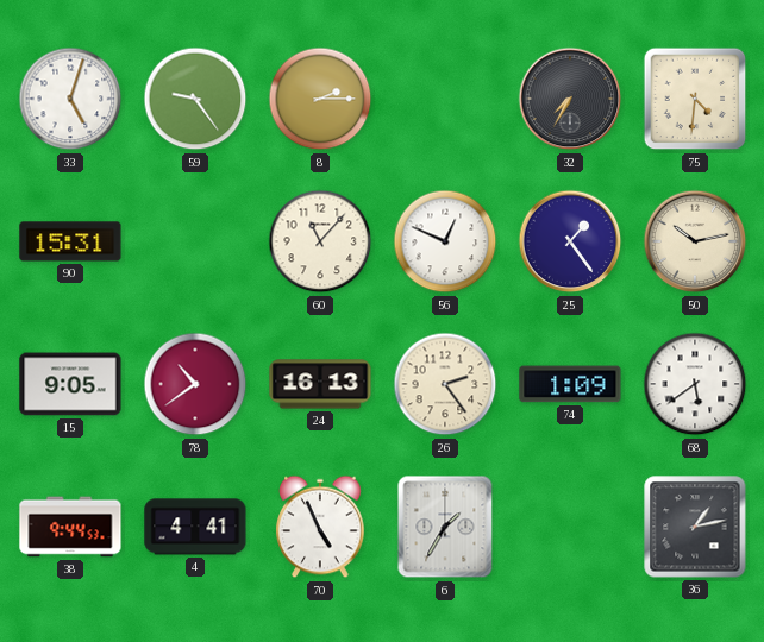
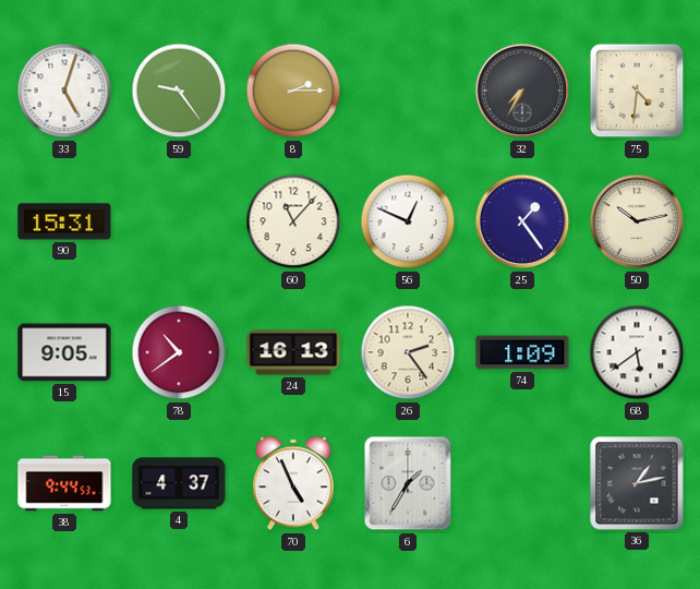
4: 4:41 -> 4:37 (179, 483)
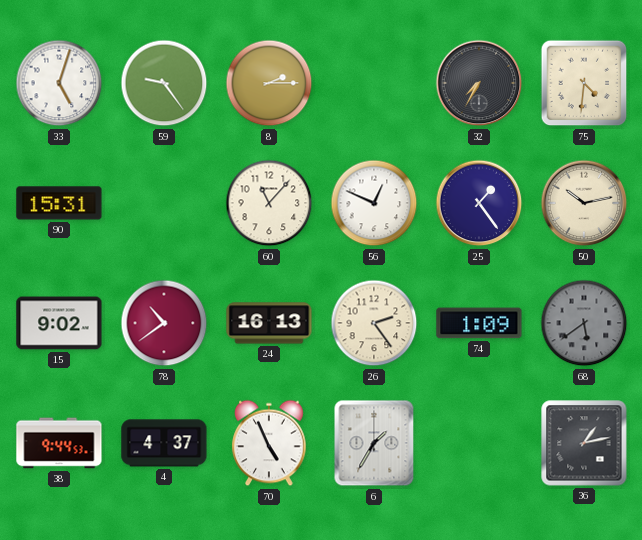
15: 9:05 -> 9:02 (59, 323)
68 dial: white -> grey (584, 323)
